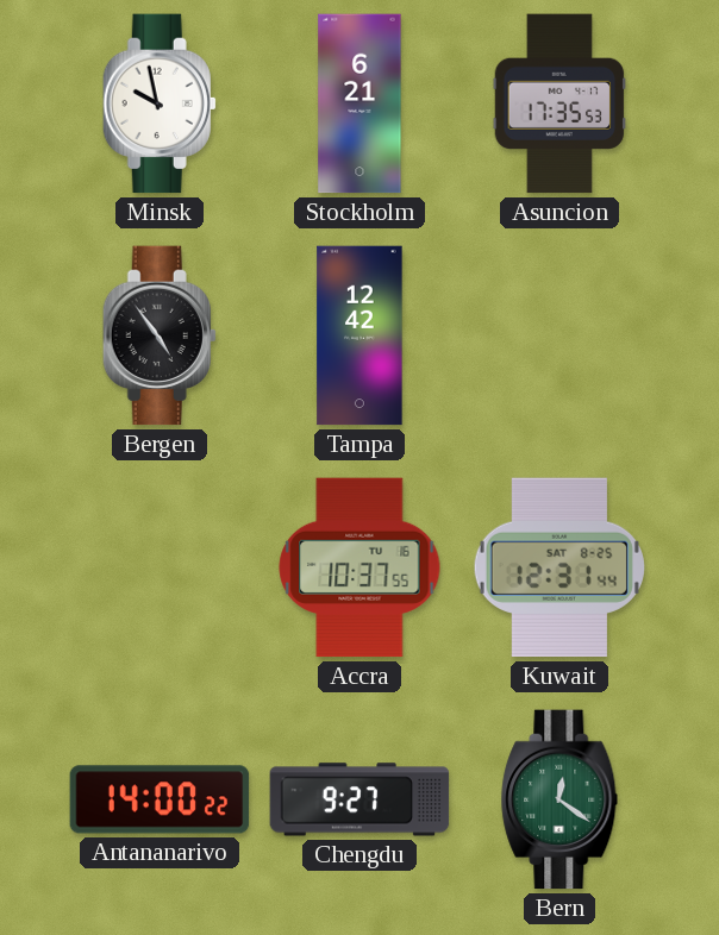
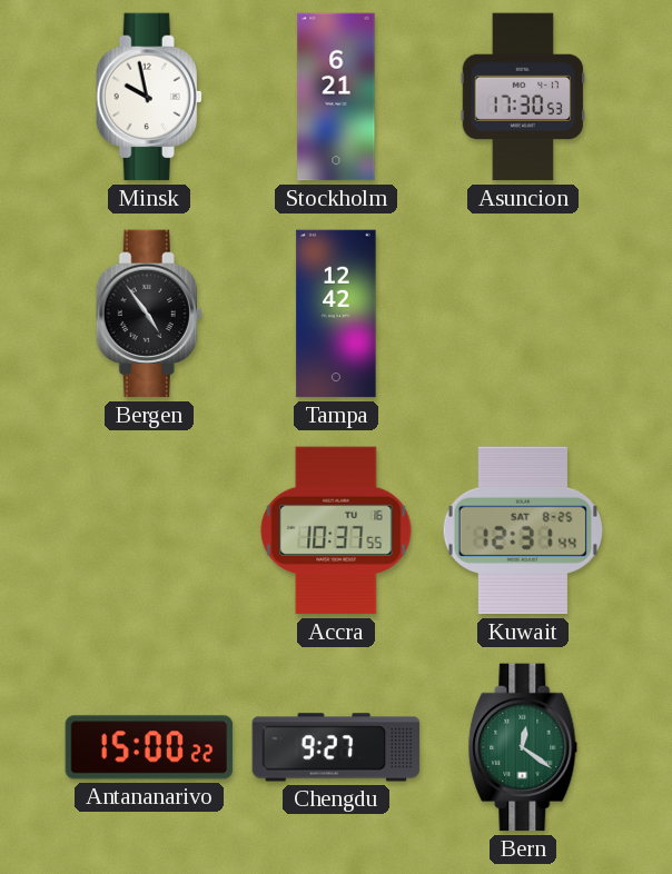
Asuncion: 17:35 -> 17:30 (523, 97)
Antananarivo: 14:00 -> 15:00 (149, 747)
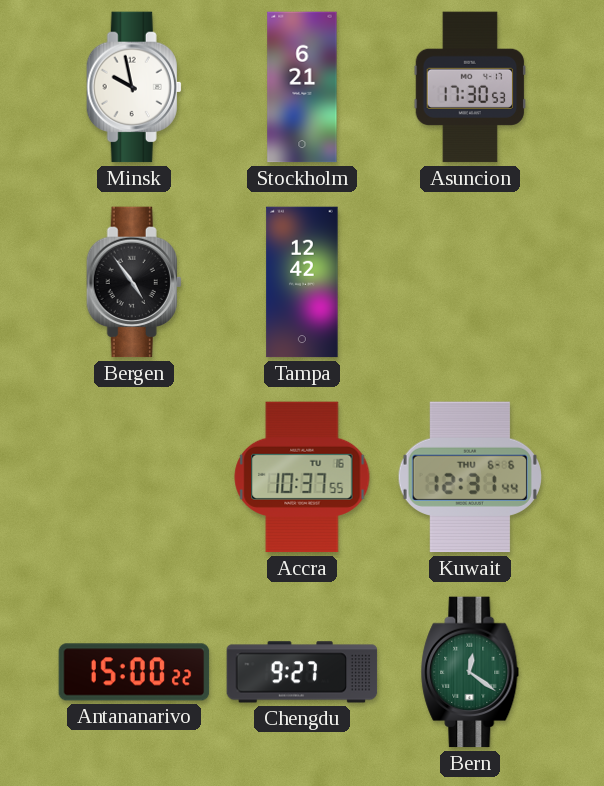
Kuwait date: SAT 8-25 -> THU 6-6 (470, 477)
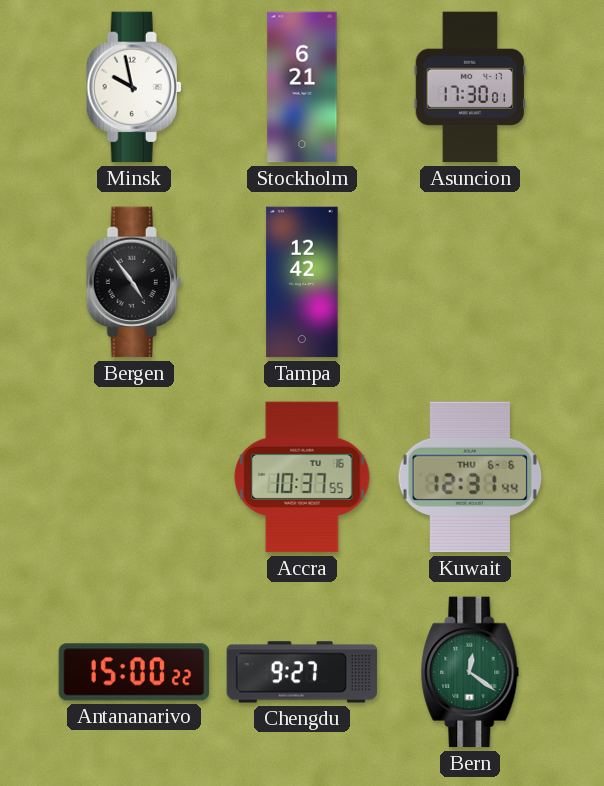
Asuncion: 17:30:53 -> 17:30:01 (470, 87)
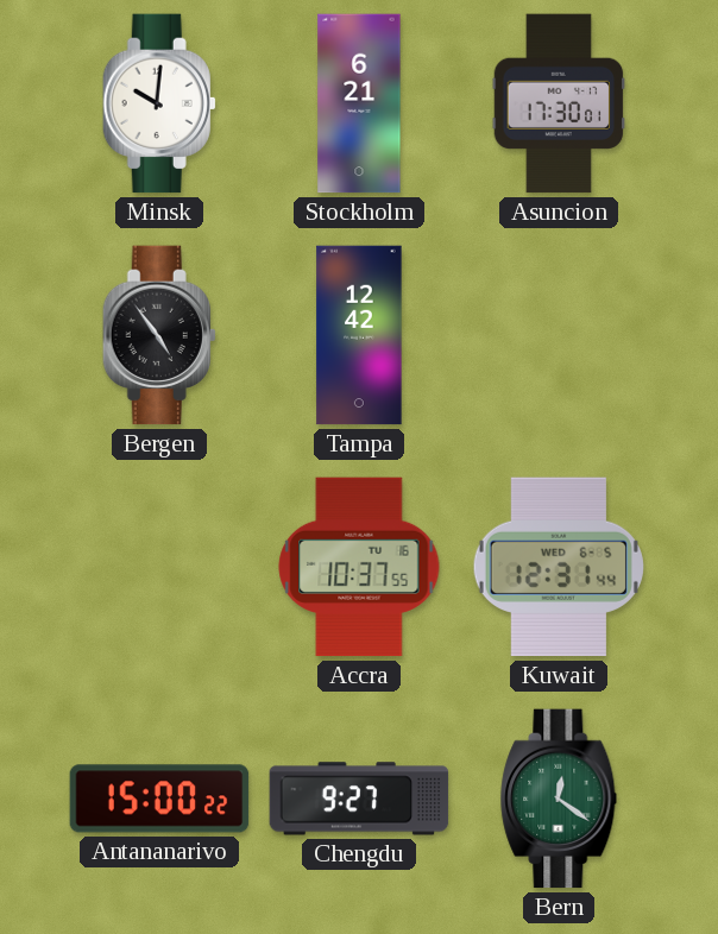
Minsk: 9:58 -> 10:01 (159, 103)
Kuwait date: THU 6-6 -> WED 6-5 (559, 567)
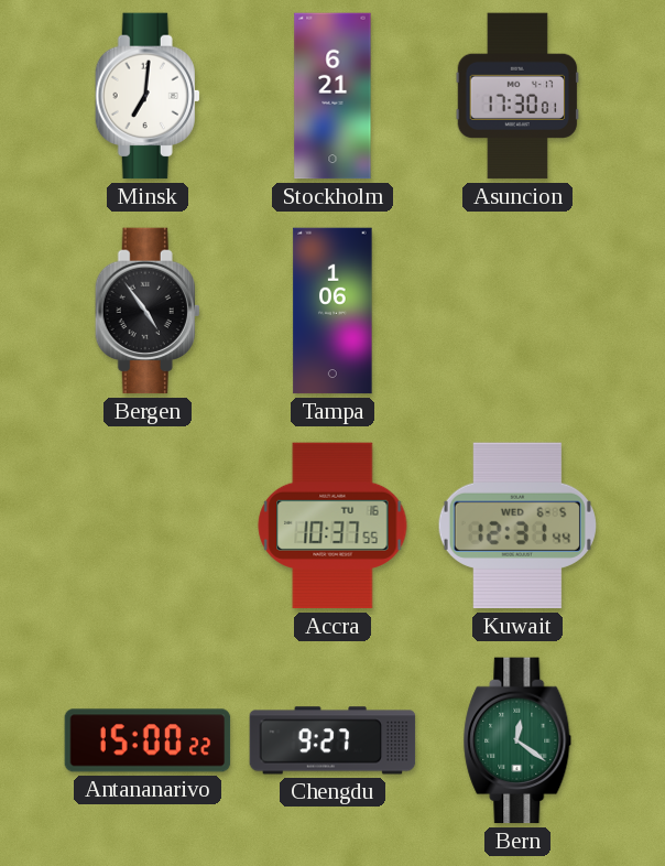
Minsk: 10:01 -> 7:01 (148, 96)
Tampa: 12:42 -> 1:06 (332, 311)
